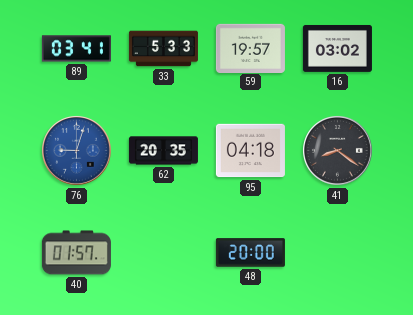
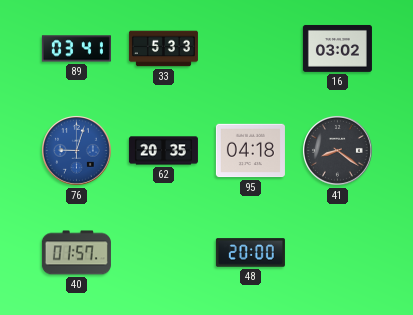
59: 19:57 -> none (250, 48)
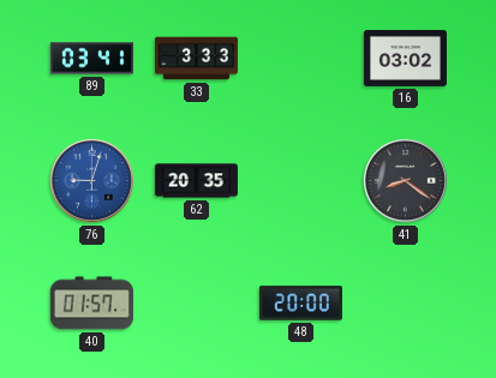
33: 5:33 -> 3:33 (196, 59)
95: 04:18 -> none (250, 151)
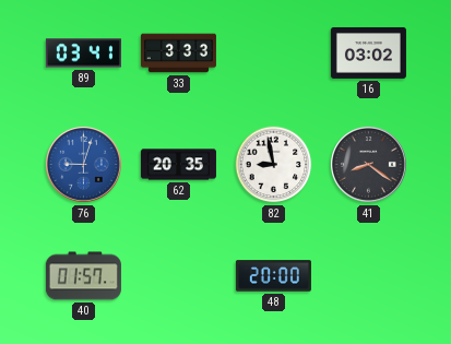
82: none -> 8:58 (274, 165)
